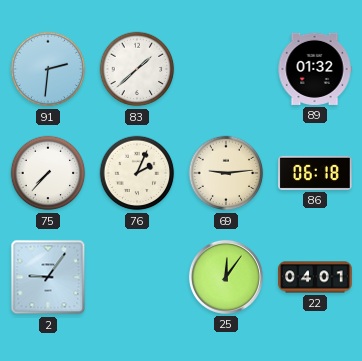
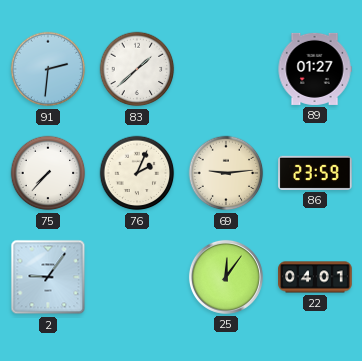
89: 01:32 -> 01:27 (315, 69)
86: 06:18 -> 23:59 (315, 173)
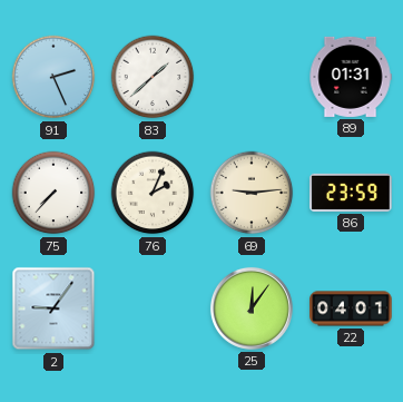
91: 2:31 -> 2:26 (53, 77)
89: 01:27 -> 01:31 (351, 77)
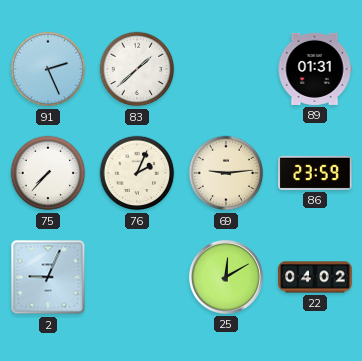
2: 9:06 -> 9:04 (48, 277)
25: 12:06 -> 12:10 (226, 277)
22: 04:01 -> 04:02 (315, 277)
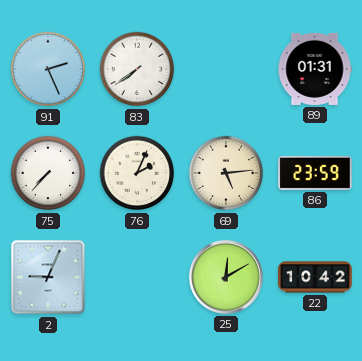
83: 1:38 -> 7:39 (137, 69)
69: 9:14 -> 5:14 (226, 173)
22: 04:02 -> 10:42 (315, 277)
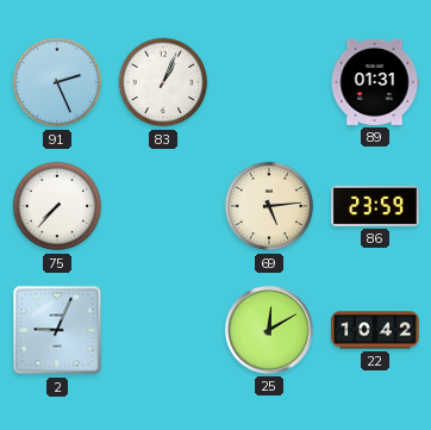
83: 7:39 -> 1:04 (163, 82)
76: 2:04 -> none (137, 173)
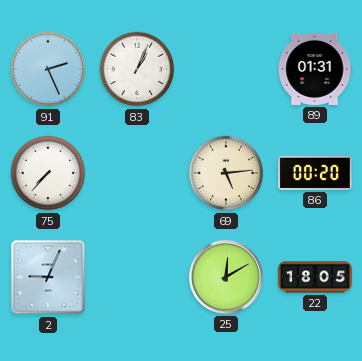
86: 23:59 -> 00:20 (315, 173)
22: 10:42 -> 18:05 (315, 277)
